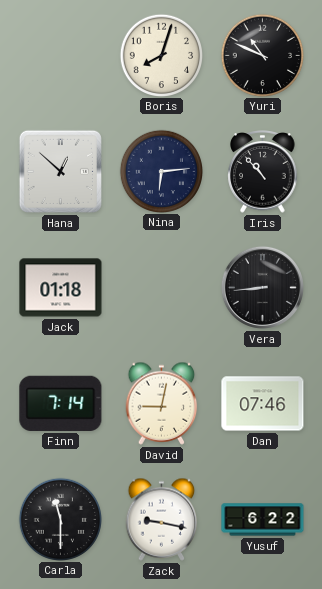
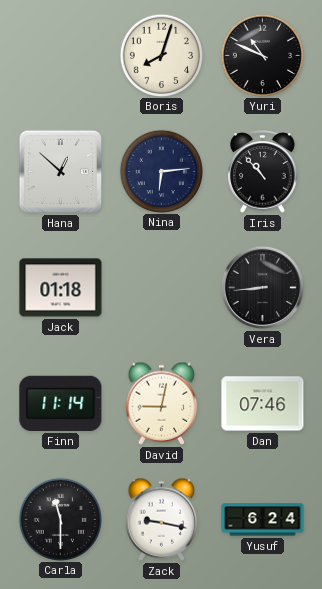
Finn: 7:14 -> 11:14 (61, 403)
Yusuf: 6:22 -> 6:24 (263, 520)
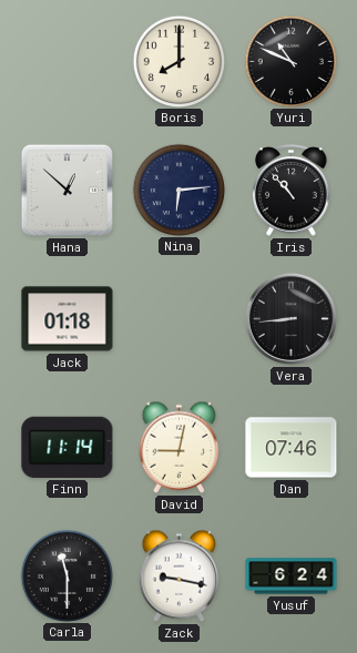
Boris: 8:03 -> 8:00 (178, 61)
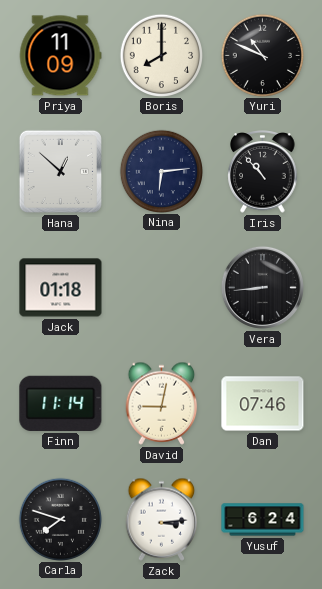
Priya: none -> 11:09 (60, 56)
Carla: 11:30 -> 7:48 (60, 519)
Zack: 9:17 -> 3:14 (162, 519)
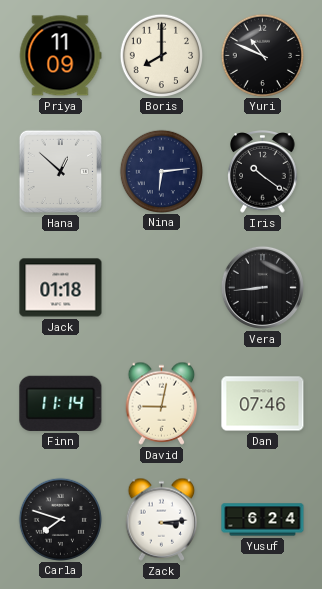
Iris: 10:53 -> 10:21 (263, 172)
